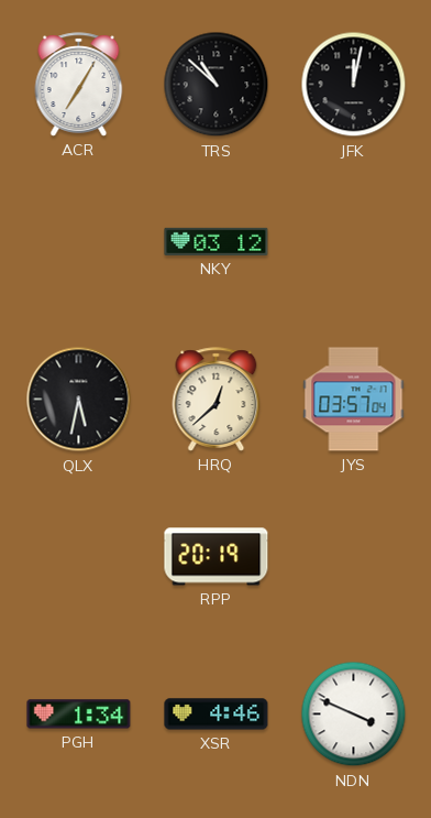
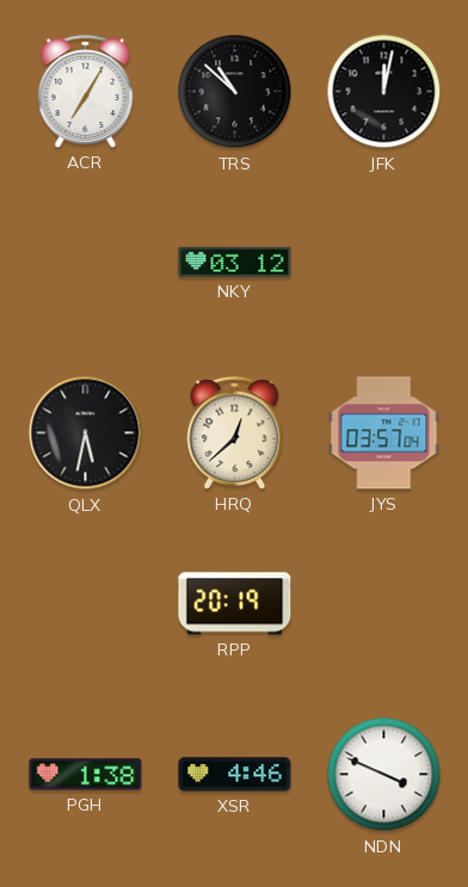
PGH: 1:34 -> 1:38 (86, 775)
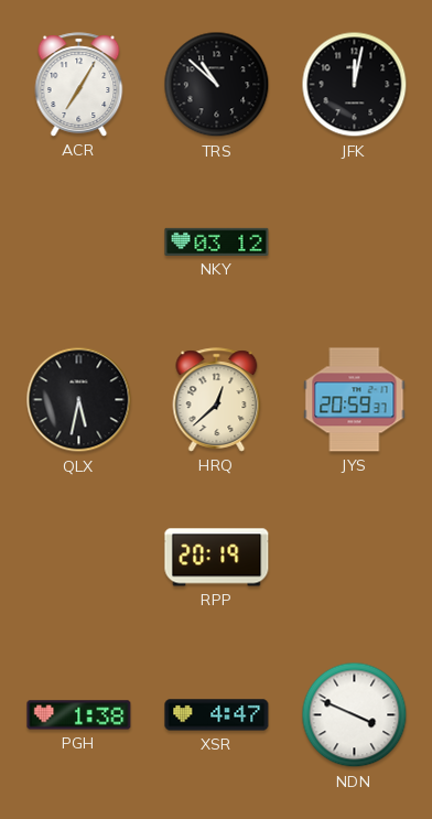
JYS: 03:57 -> 20:59 (355, 400)
XSR: 4:46 -> 4:47 (217, 715)
